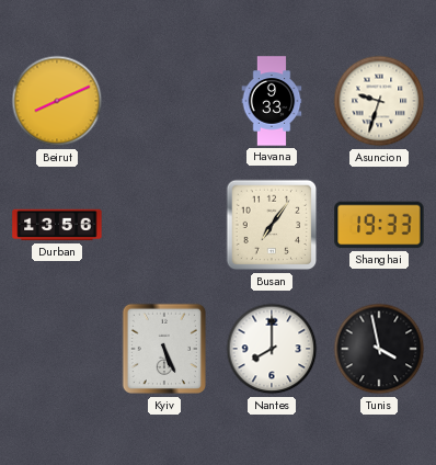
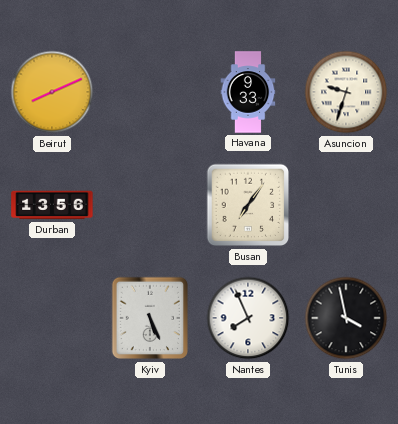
Shanghai: 19:33 -> none (379, 225)
Nantes: 8:00 -> 7:56 (248, 318)
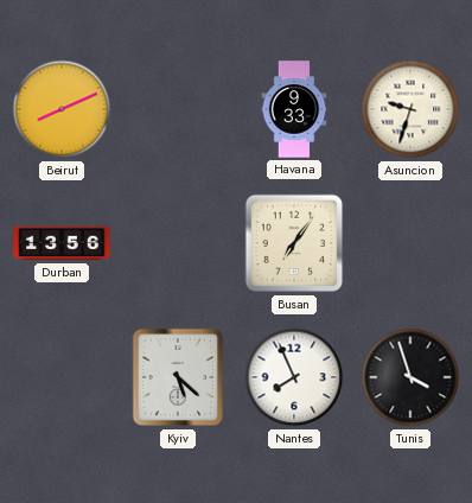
Kyiv: 5:26 -> 5:22 (177, 377)
Tunis: 3:58 -> 3:57 (410, 377)
